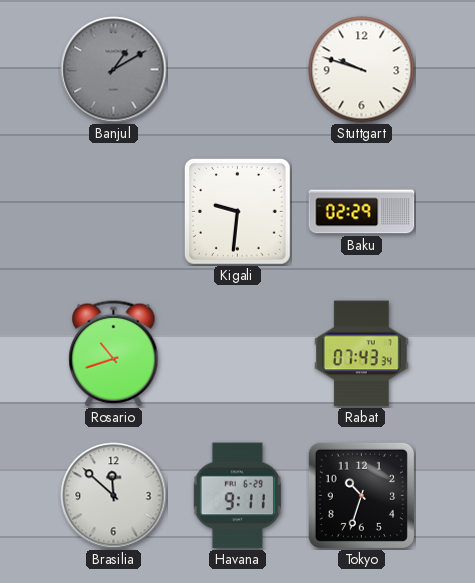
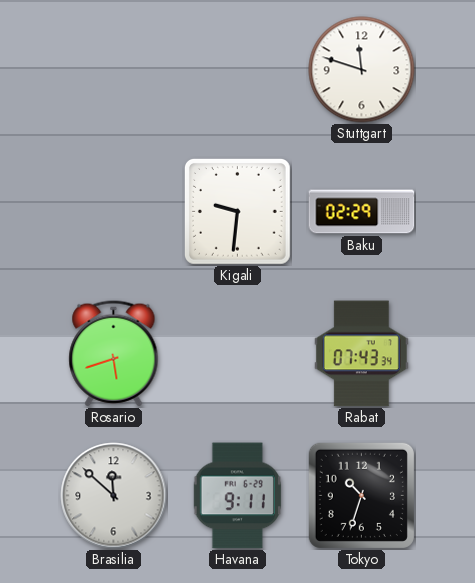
Banjul: 1:10 -> none (114, 70)
Stuttgart: 9:48 -> 11:48 (362, 70)
Rosario: 10:42 -> 5:42 (114, 354)
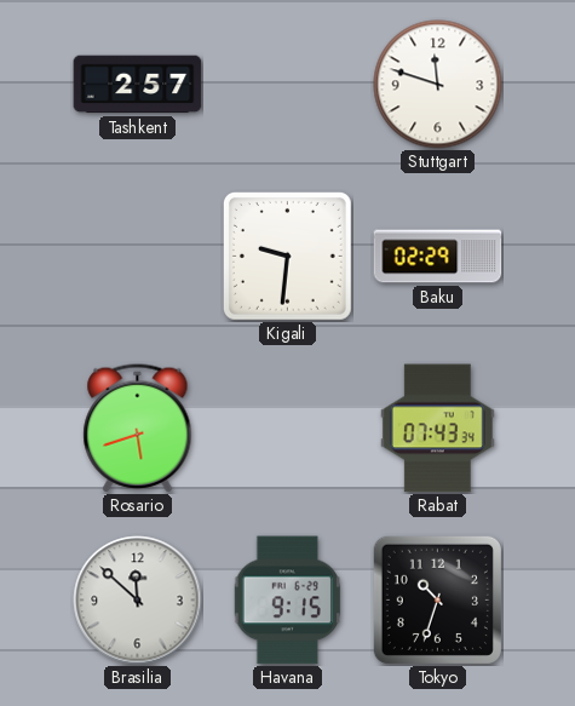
Tashkent: none -> 2:57 (138, 85)
Havana: 9:11 -> 9:15 (287, 601)
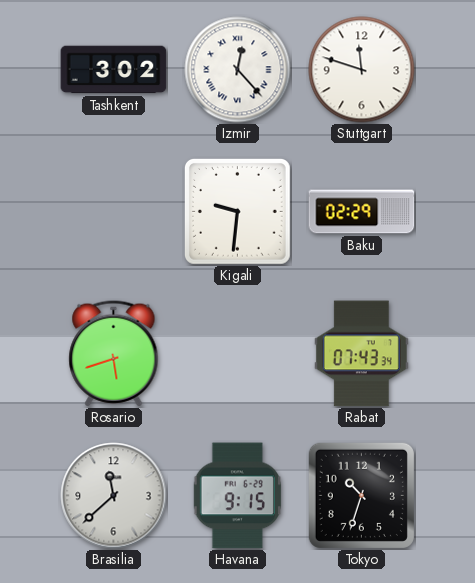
Tashkent: 2:57 -> 3:02 (114, 70)
Izmir: none -> 12:23 (238, 70)
Brasilia: 11:52 -> 11:38 (114, 496)
